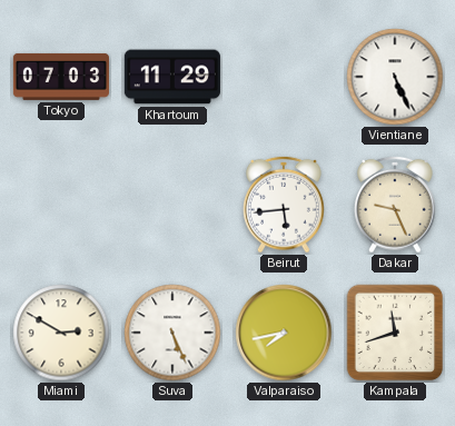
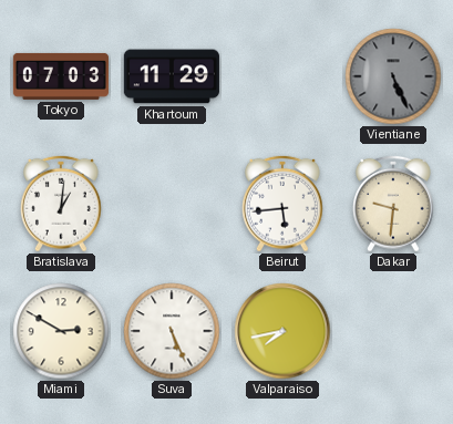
Vientiane dial: white -> grey (393, 76)
Bratislava: none -> 1:01 (62, 204)
Dakar: 9:26 -> 9:31 (394, 204)
Kampala: 11:42 -> none (395, 333)
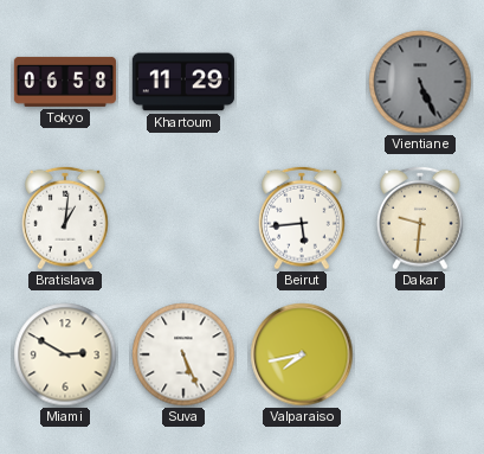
Tokyo: 07:03 -> 06:58 (65, 82)
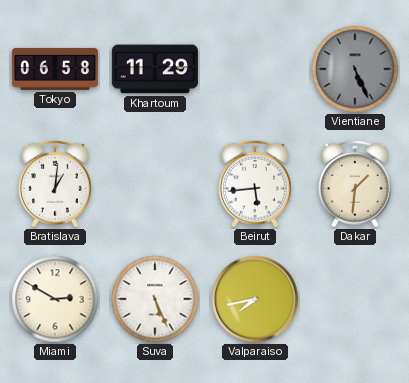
Dakar: 9:31 -> 1:31 (356, 184)
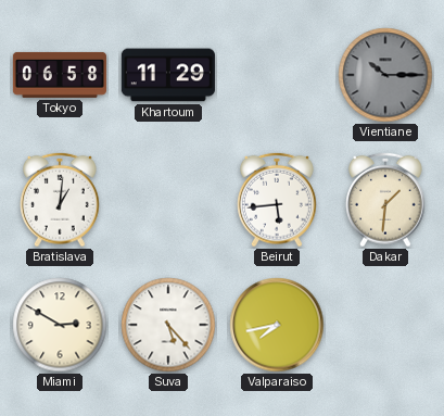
Vientiane: 5:26 -> 10:15 (385, 75)
Suva: 5:26 -> 5:23 (168, 325)
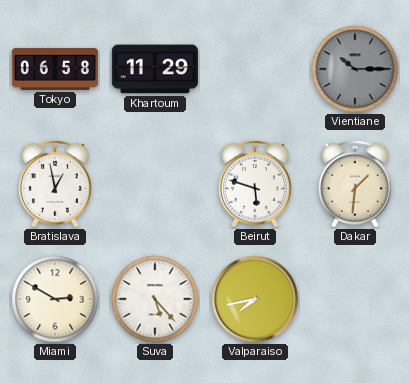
Bratislava: 1:01 -> 12:58 (56, 184)
Beirut: 5:44 -> 5:48 (256, 184)
